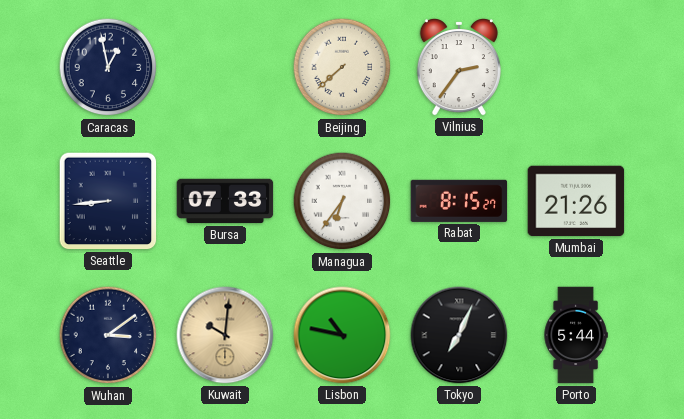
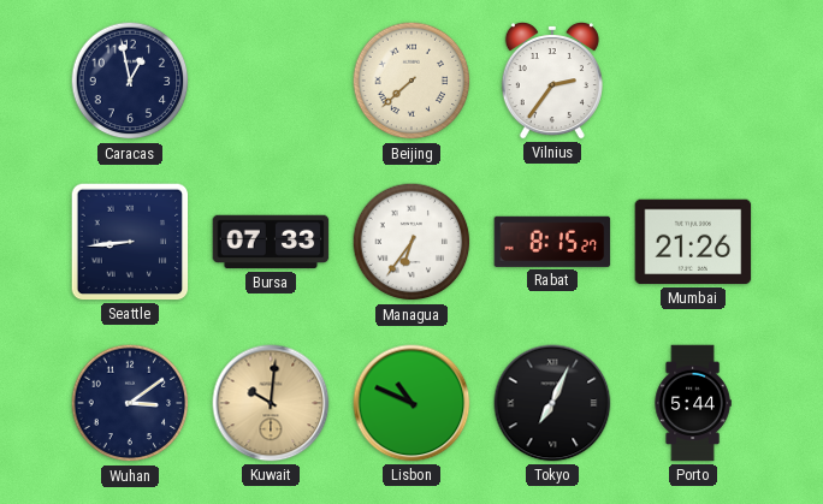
Lisbon: 10:47 -> 10:49 (411, 403)
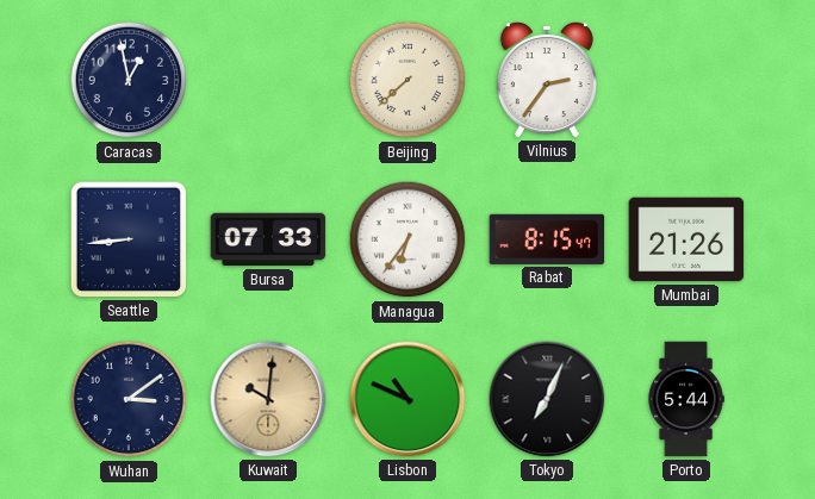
Rabat: 8:15:27 -> 8:15:47 (547, 239)
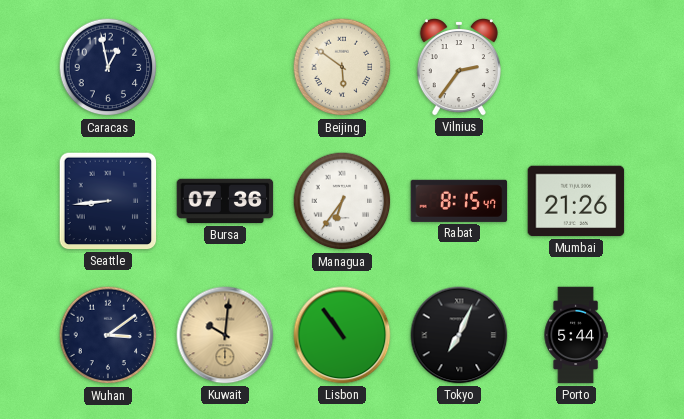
Beijing: 7:38 -> 5:51 (342, 67)
Bursa: 07:33 -> 07:36 (225, 201)
Lisbon: 10:49 -> 10:54 (342, 335)
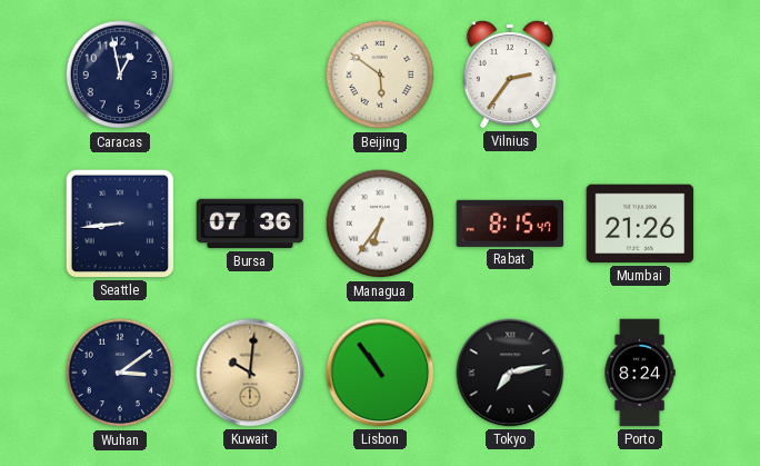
Tokyo: 7:04 -> 7:13 (510, 373)
Porto: 5:44 -> 8:24 (640, 373)
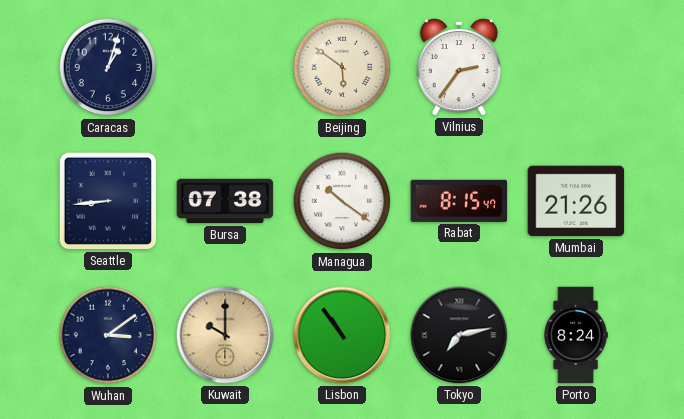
Caracas: 12:58 -> 1:03 (108, 67)
Bursa: 07:36 -> 07:38 (225, 201)
Managua: 6:36 -> 10:21 (342, 201)
Kuwait: 10:01 -> 10:00 (225, 335)
